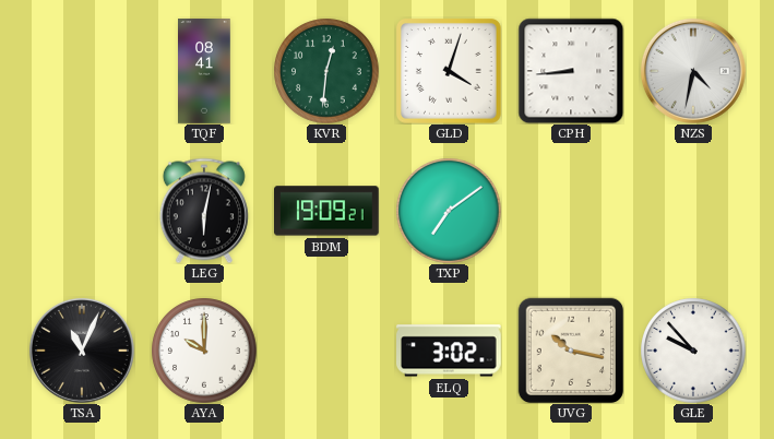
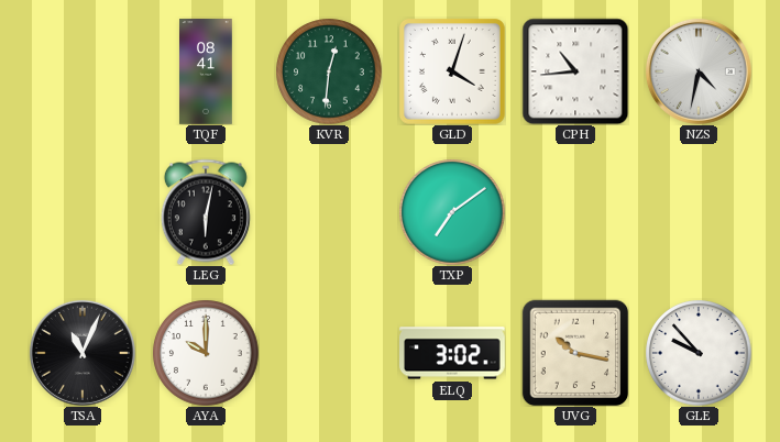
CPH: 8:44 -> 10:44 (575, 71)
BDM: 19:09 -> none (328, 211)
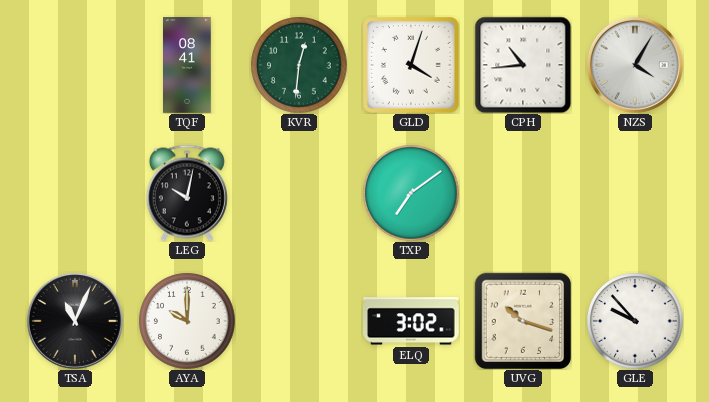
NZS: 4:32 -> 4:05 (635, 65)
LEG: 6:02 -> 10:02 (187, 193)
UVG: 10:17 -> 10:18 (523, 321)
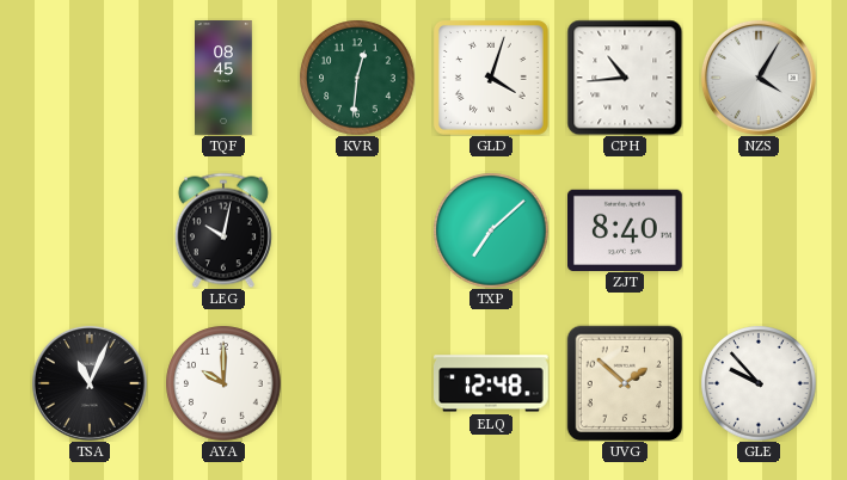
TQF: 08:41 -> 08:45 (223, 78)
TXP: 7:09 -> 7:08 (491, 230)
ZJT: none -> 8:40 (626, 229)
ELQ: 3:02 -> 12:48 (492, 383)
UVG: 10:18 -> 1:52 (625, 383)
